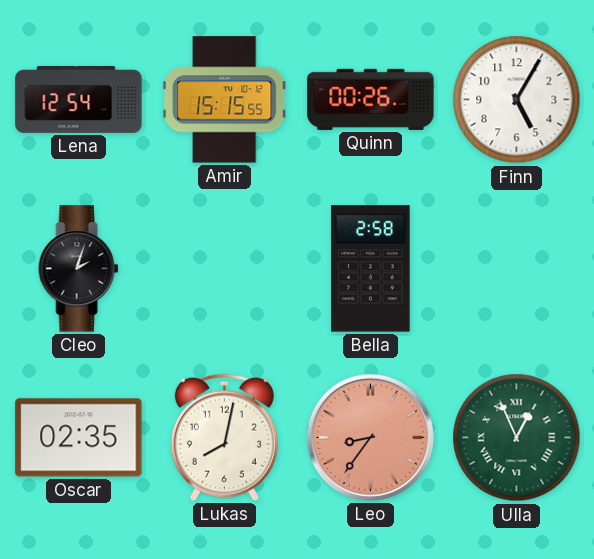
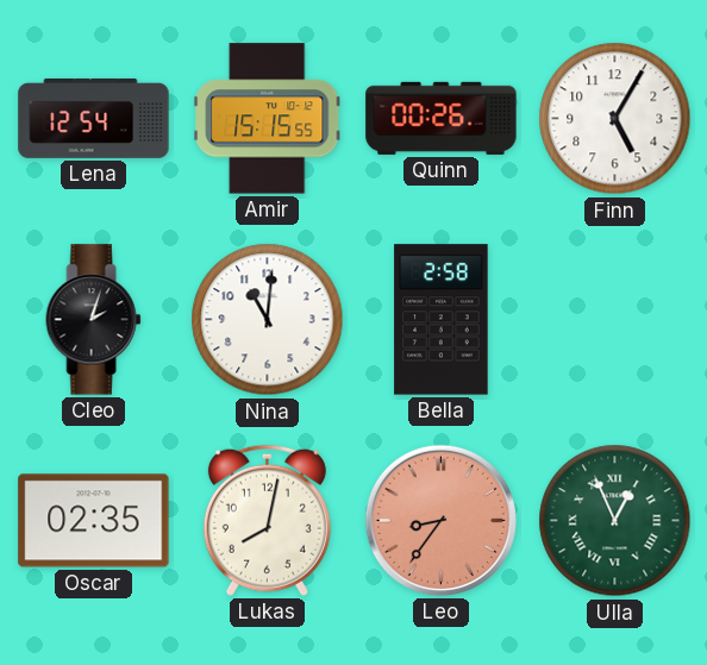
Nina: none -> 11:01 (268, 320)
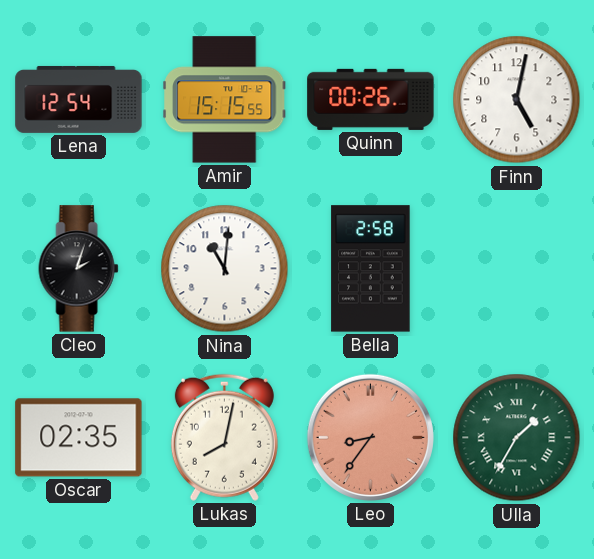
Finn: 5:05 -> 5:02 (517, 100)
Ulla: 12:56 -> 1:35 (517, 438)
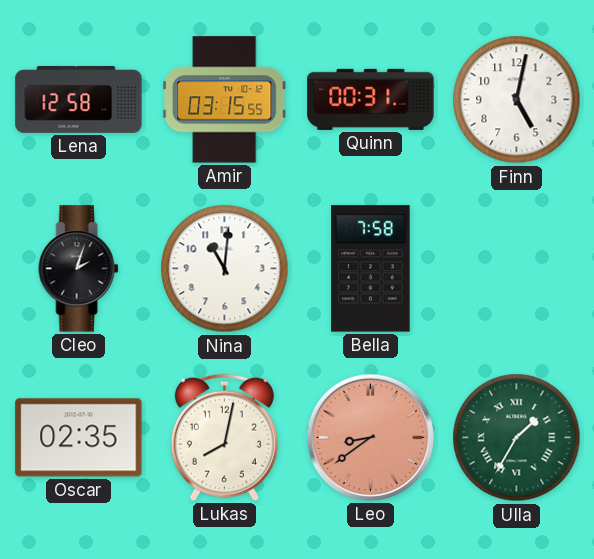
Lena: 12:54 -> 12:58 (79, 99)
Amir: 15:15 -> 03:15 (225, 100)
Quinn: 00:26 -> 00:31 (371, 99)
Bella: 2:58 -> 7:58 (371, 269)
Leo: 8:36 -> 8:39 (370, 437)
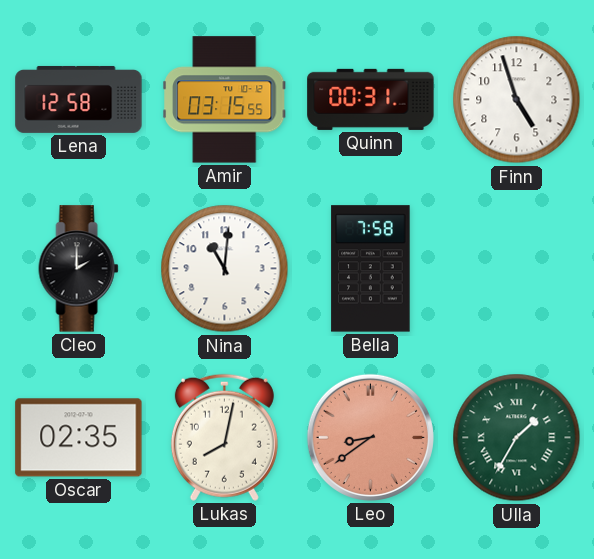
Finn: 5:02 -> 4:57 (517, 100)
Cleo: 2:03 -> 2:00 (79, 269)
